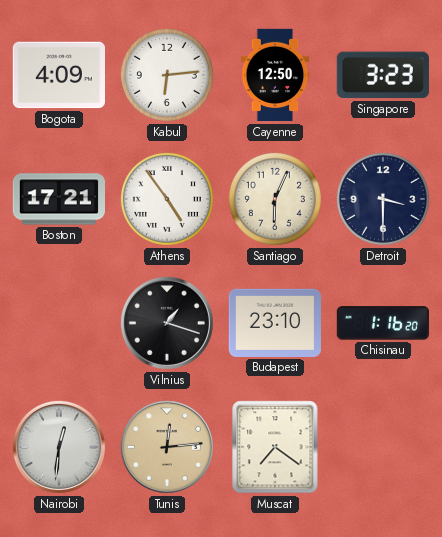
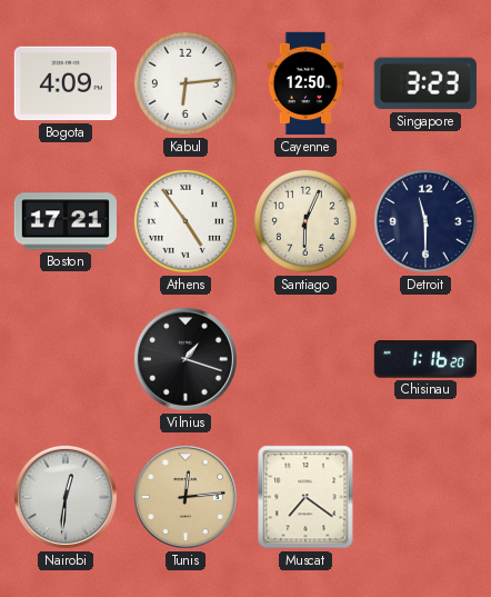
Detroit: 3:30 -> 11:30 (425, 221)
Budapest: 23:10 -> none (274, 323)
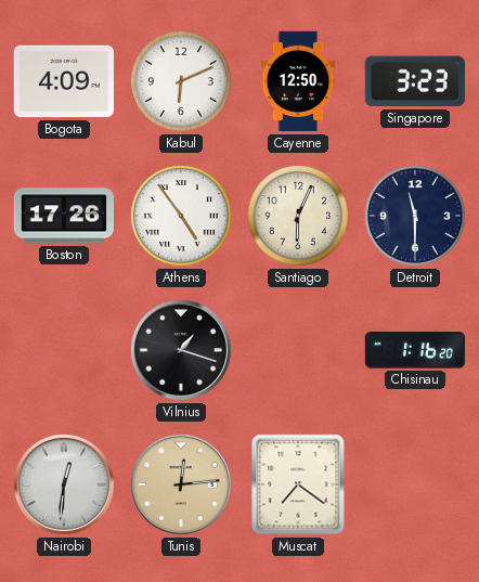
Kabul: 6:14 -> 6:11 (181, 81)
Boston: 17:21 -> 17:26 (63, 216)
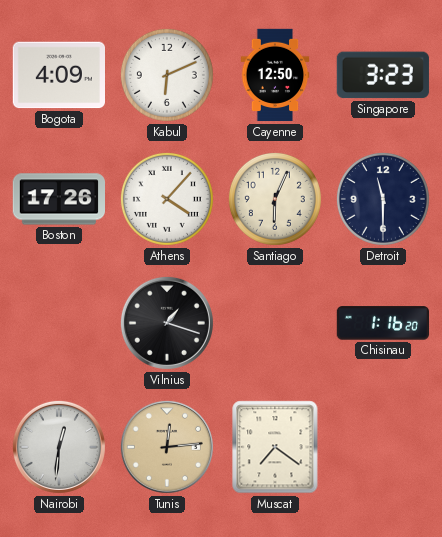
Athens: 4:54 -> 4:07 (167, 199)
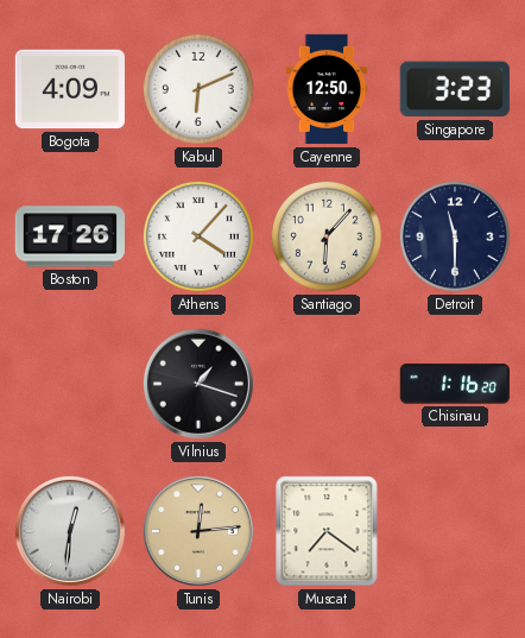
Santiago: 6:04 -> 6:07 (327, 236)
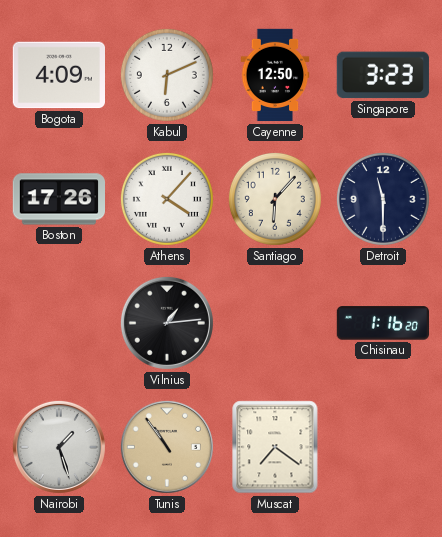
Vilnius: 1:18 -> 1:14 (167, 323)
Nairobi: 12:31 -> 1:27 (59, 447)
Tunis: 12:14 -> 10:54 (167, 447)
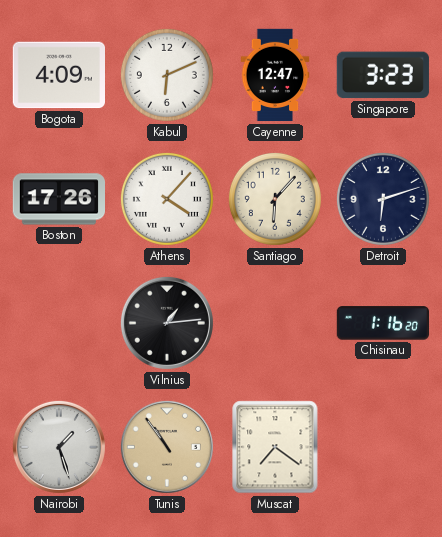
Cayenne: 12:50 -> 12:47 (275, 75)
Detroit: 11:30 -> 6:12 (383, 199)
